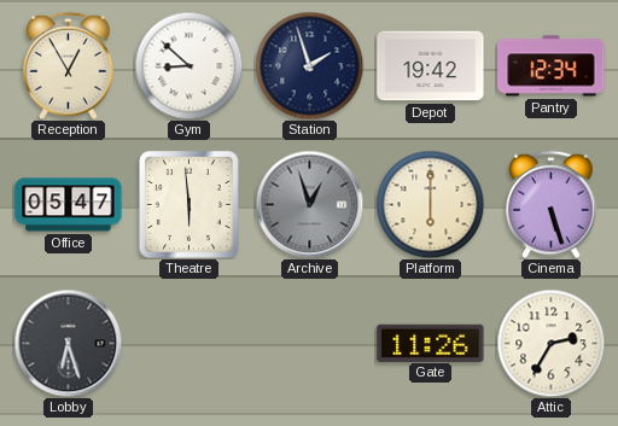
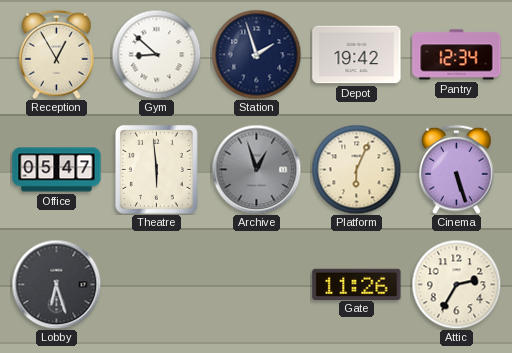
Platform: 6:00 -> 6:04 (356, 169)
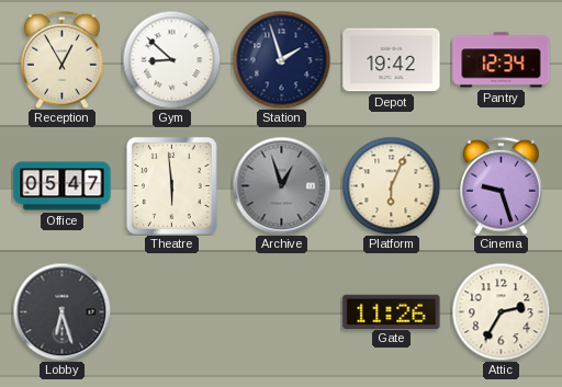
Cinema: 5:27 -> 9:27 (502, 185)
